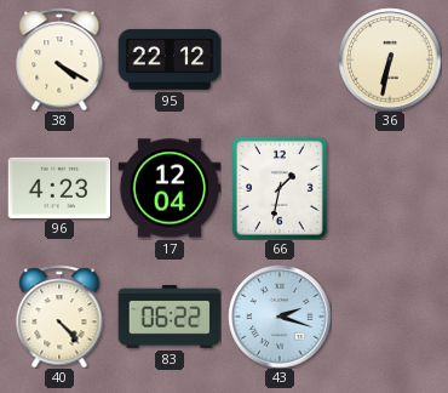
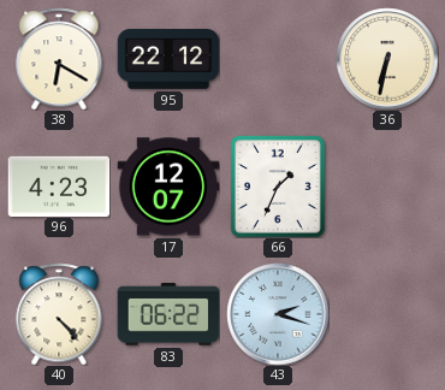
38: 4:20 -> 6:20 (59, 59)
17: 12:04 -> 12:07 (168, 187)
66: 1:32 -> 1:34 (278, 187)
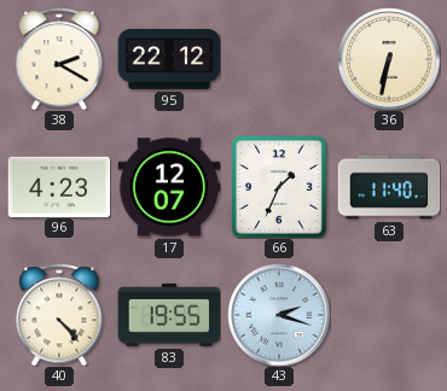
38: 6:20 -> 2:20 (59, 59)
63: none -> 11:40 (389, 187)
83: 06:22 -> 19:55 (169, 315)
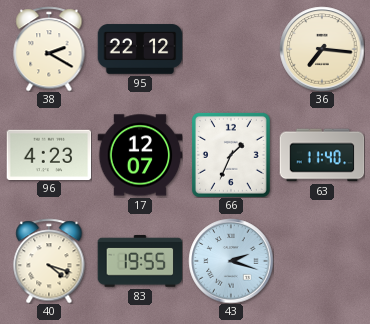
36: 6:32 -> 7:16 (322, 49)
40: 4:23 -> 4:18 (49, 261)
